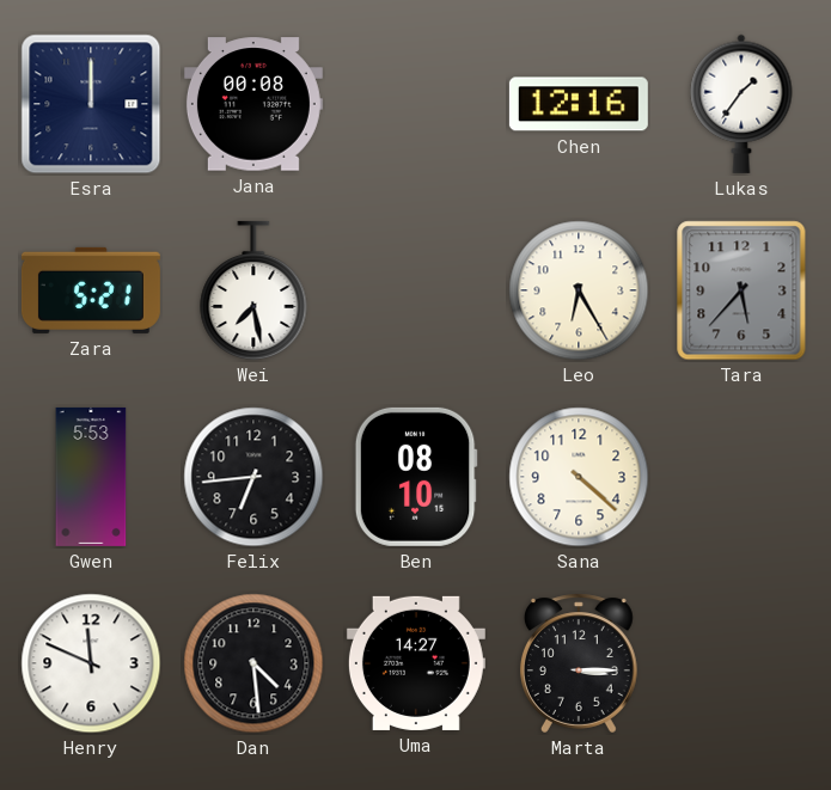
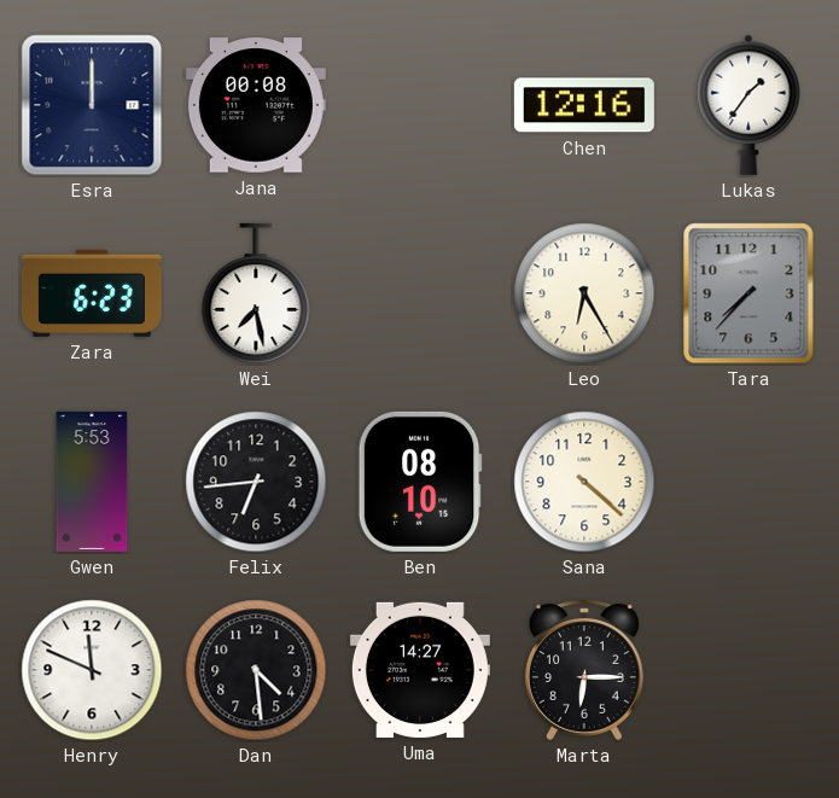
Zara: 5:21 -> 6:23 (92, 293)
Tara: 5:37 -> 7:37 (748, 293)
Marta: 3:15 -> 6:15 (584, 670)
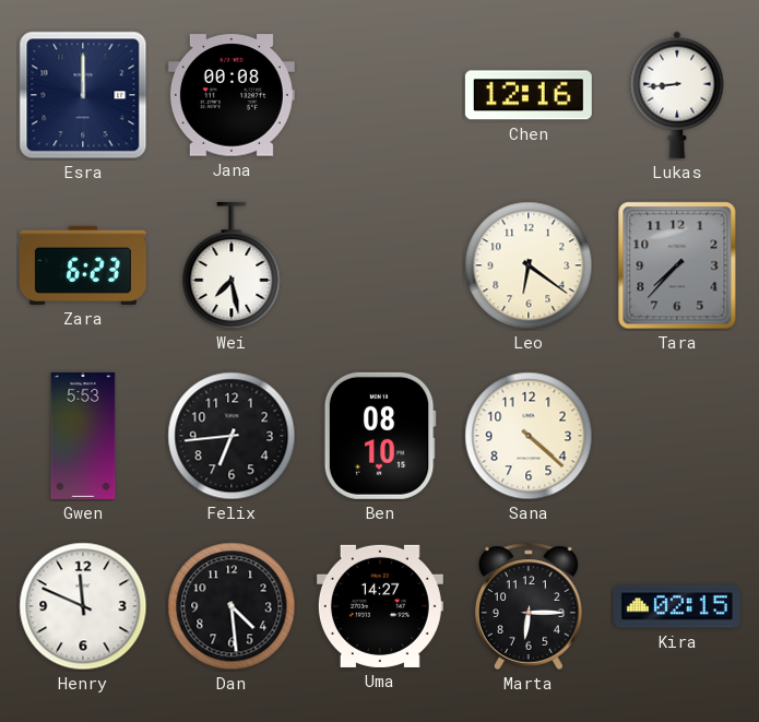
Lukas: 1:36 -> 8:44 (677, 95)
Leo: 6:25 -> 6:21 (529, 265)
Kira: none -> 02:15 (677, 606)
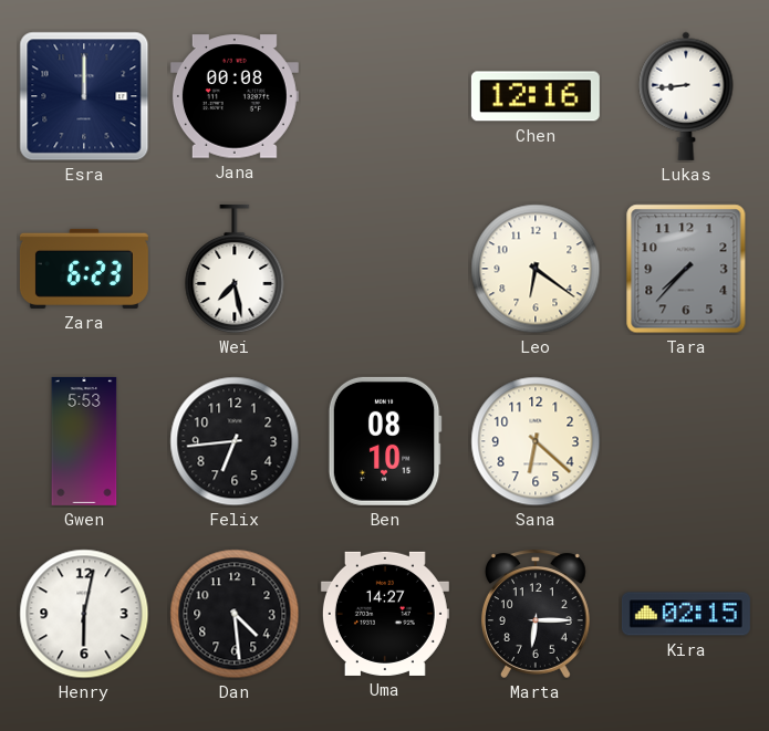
Sana: 4:22 -> 6:22 (536, 441)
Henry: 11:49 -> 6:02 (84, 614)
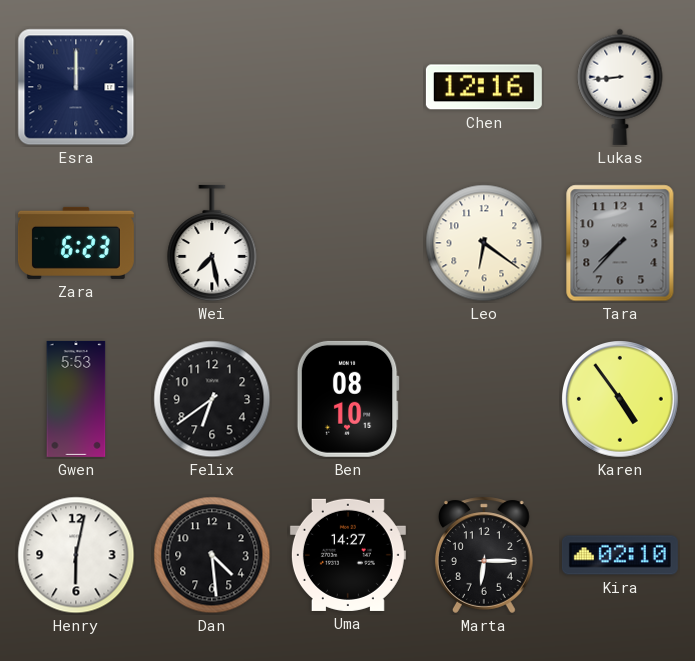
Jana: 00:08 -> none (235, 96)
Felix: 6:44 -> 6:39 (212, 399)
Sana: 6:22 -> none (536, 441)
Karen: none -> 4:54 (621, 400)
Kira: 02:15 -> 02:10 (620, 555)
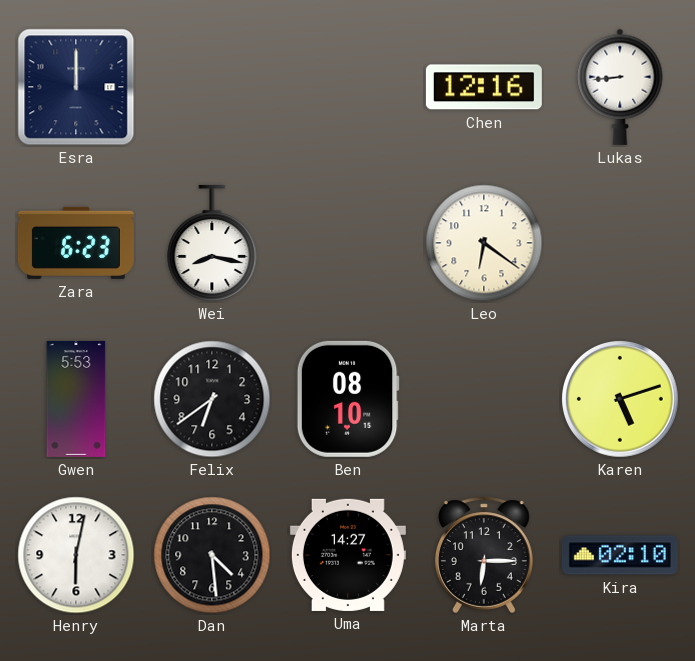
Wei: 7:28 -> 8:17 (212, 243)
Tara: 7:37 -> none (620, 243)
Karen: 4:54 -> 5:12 (621, 400)
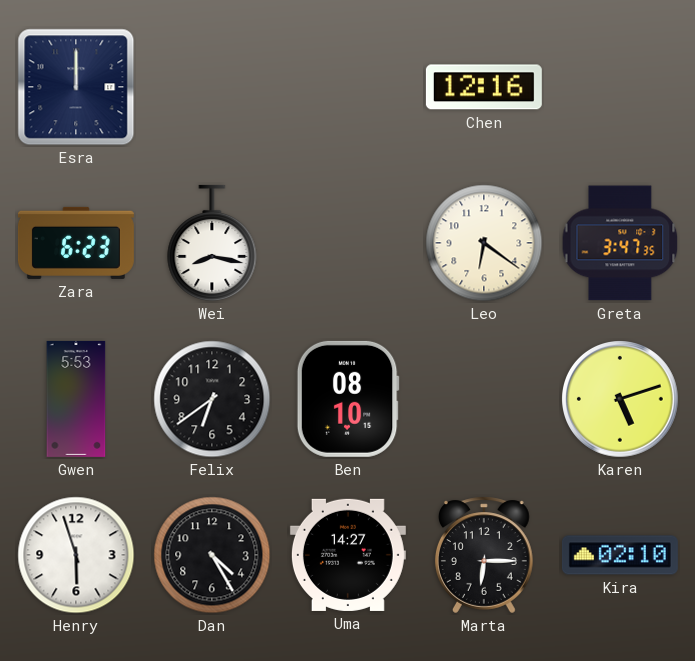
Lukas: 8:44 -> none (620, 87)
Greta: none -> 3:47 (620, 243)
Henry: 6:02 -> 5:57 (76, 555)
Dan: 4:29 -> 4:25 (212, 555)
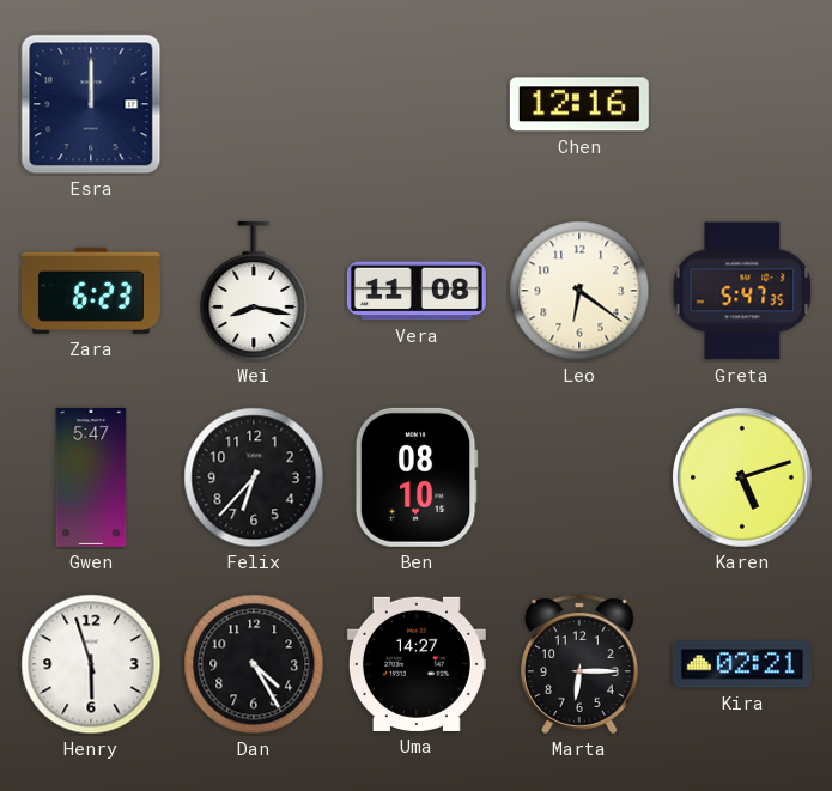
Vera: none -> 11:08 (417, 291)
Greta: 3:47 -> 5:47 (742, 291)
Gwen: 5:53 -> 5:47 (91, 477)
Felix: 6:39 -> 6:37 (254, 477)
Kira: 02:10 -> 02:21 (742, 664)
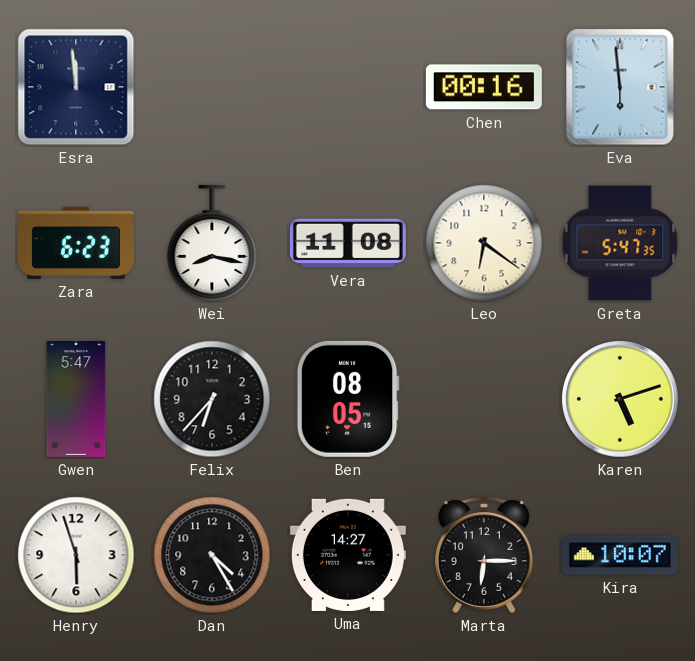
Esra: 12:00 -> 11:59 (76, 87)
Chen: 12:16 -> 00:16 (484, 87)
Eva: none -> 5:59 (620, 87)
Ben: 08:10 -> 08:05 (348, 399)
Kira: 02:21 -> 10:07 (620, 555)
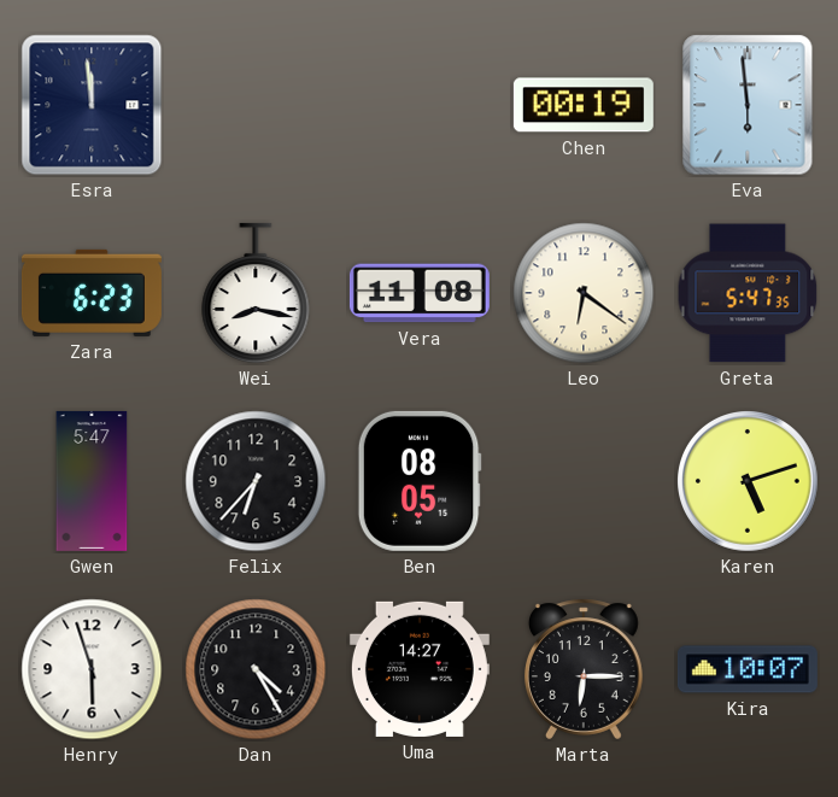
Chen: 00:16 -> 00:19 (584, 105)
